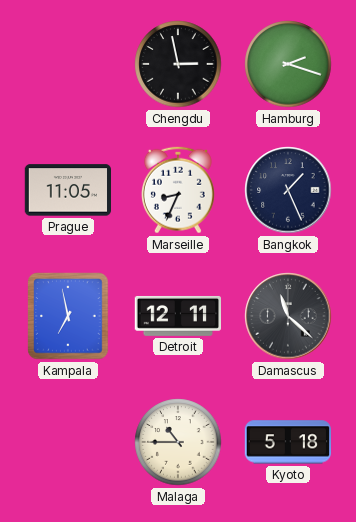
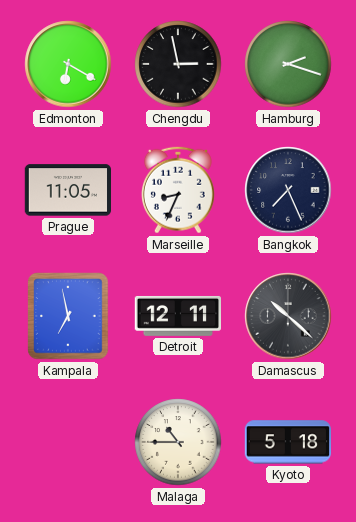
Edmonton: none -> 6:20 (68, 64)
Bangkok: 1:26 -> 7:26 (288, 190)
Damascus: 11:22 -> 10:22 (288, 316)
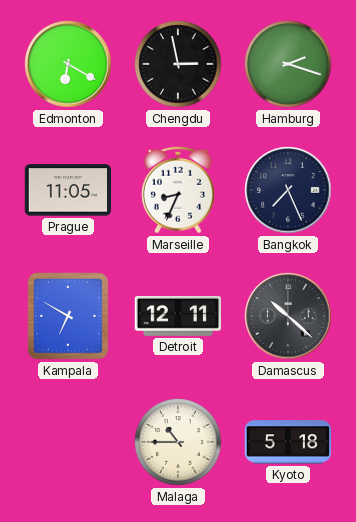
Kampala: 6:58 -> 6:50 (68, 316)
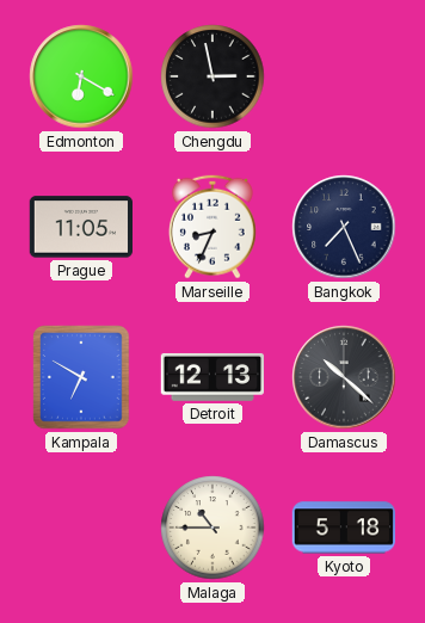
Hamburg: 2:18 -> none (288, 64)
Detroit: 12:11 -> 12:13 (211, 377)
